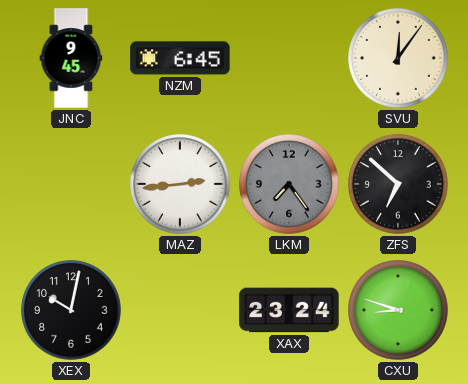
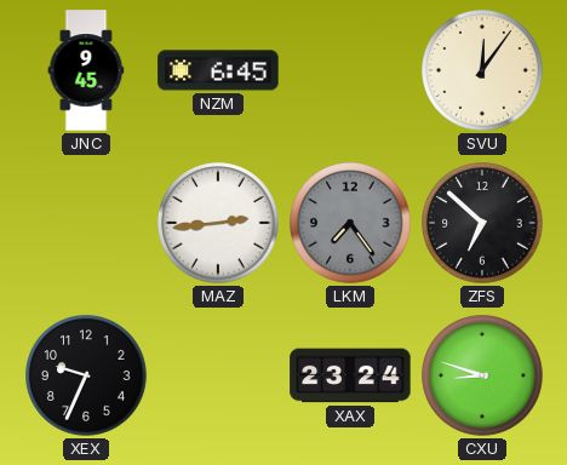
XEX: 10:02 -> 9:34 (86, 375)
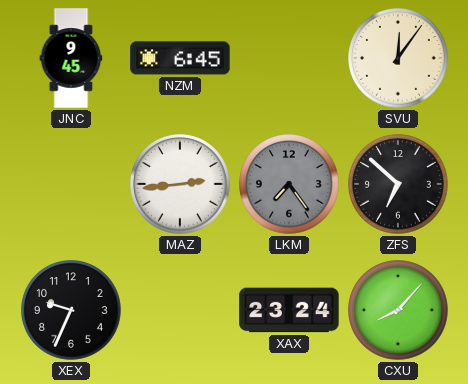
CXU: 8:48 -> 8:07 (398, 310)
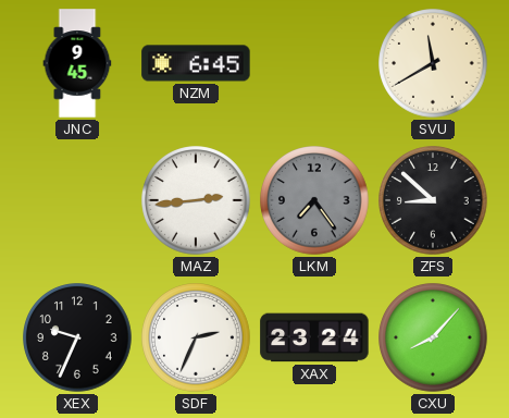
SVU: 12:06 -> 11:40 (433, 63)
ZFS: 6:52 -> 8:52 (433, 200)
SDF: none -> 2:34 (196, 337)
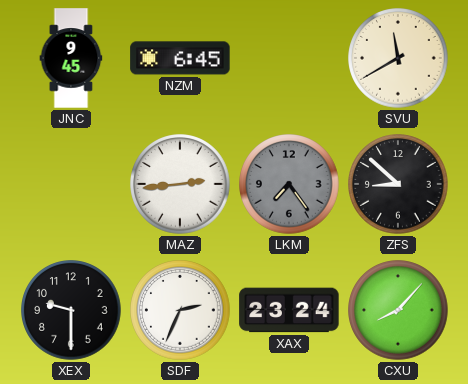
XEX: 9:34 -> 9:30 (71, 310)
